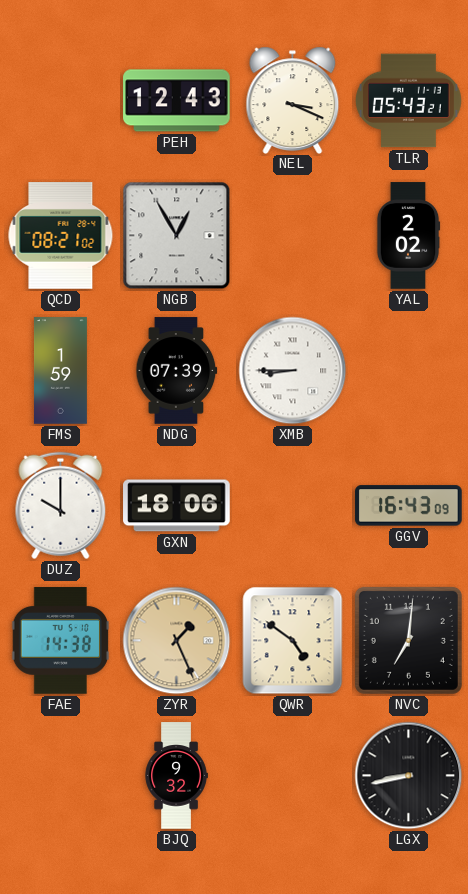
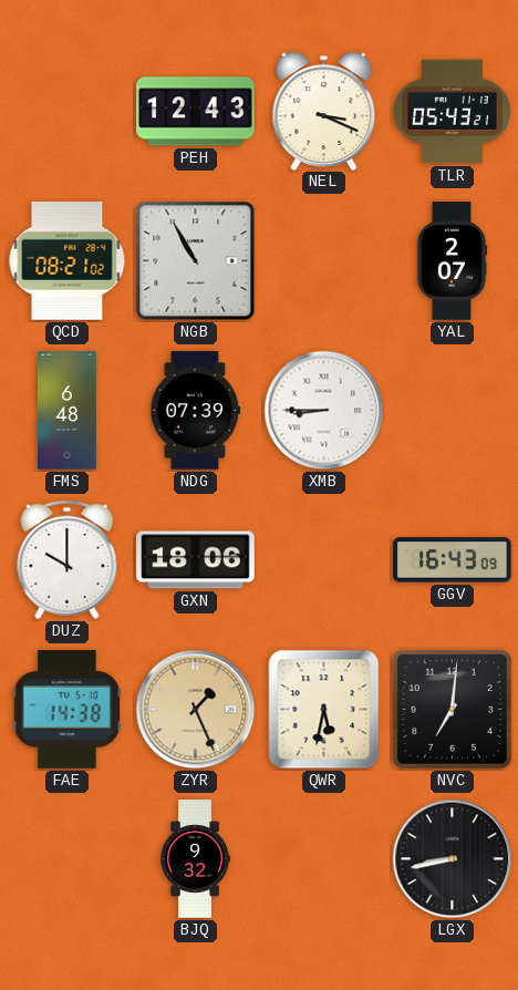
NGB: 12:55 -> 10:55 (196, 261)
YAL: 2:02 -> 2:07 (452, 261)
FMS: 1:59 -> 6:48 (66, 411)
QWR: 4:51 -> 5:32 (324, 710)
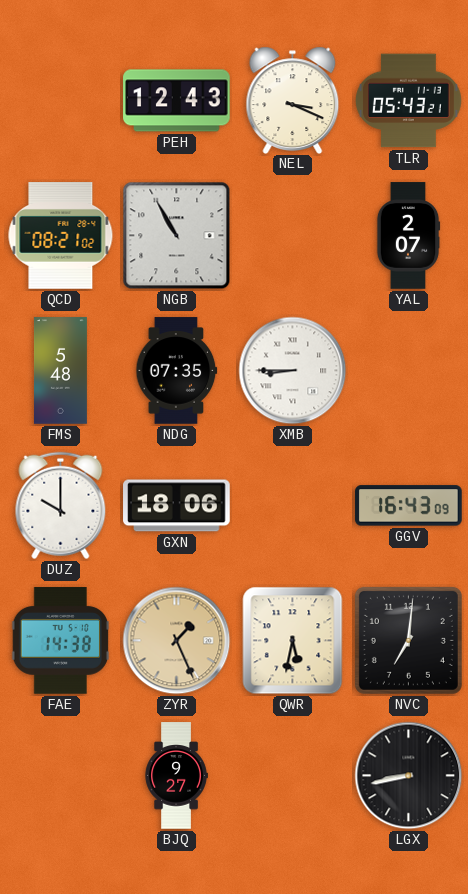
FMS: 6:48 -> 5:48 (60, 371)
NDG: 07:39 -> 07:35 (177, 371)
BJQ: 9:32 -> 9:27 (176, 776)
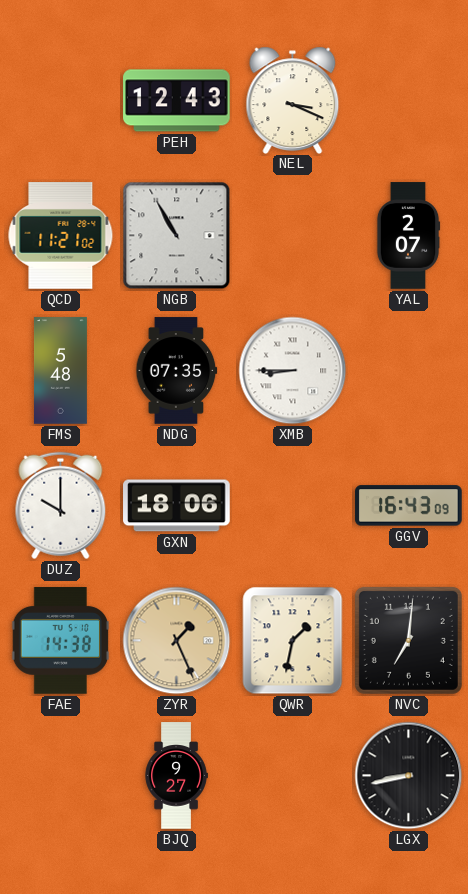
TLR: 05:43 -> none (408, 101)
QCD: 08:21 -> 11:21 (61, 236)
QWR: 5:32 -> 1:32 (293, 641)
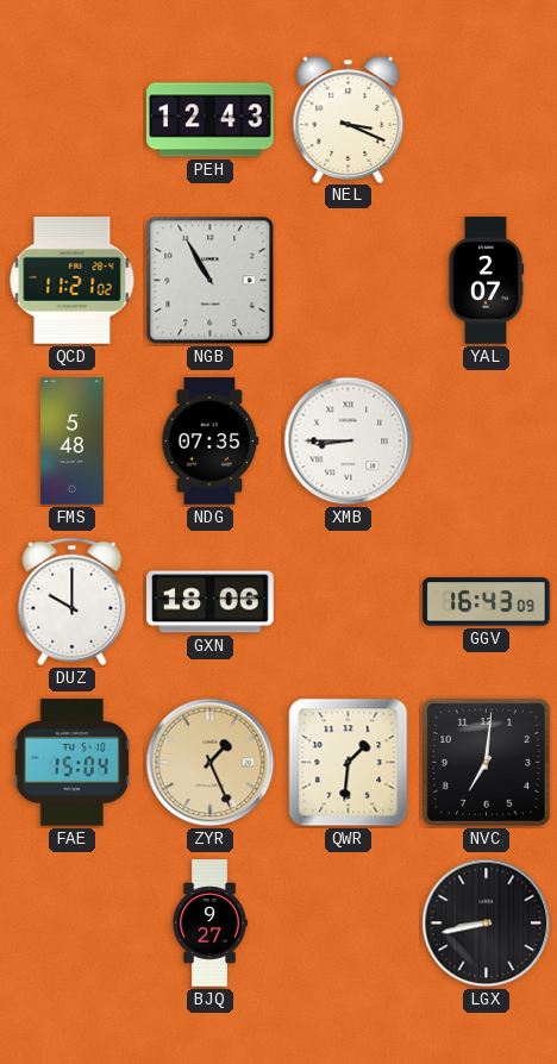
FAE: 14:38 -> 15:04 (71, 763)
QWR: 1:32 -> 1:31 (349, 763)
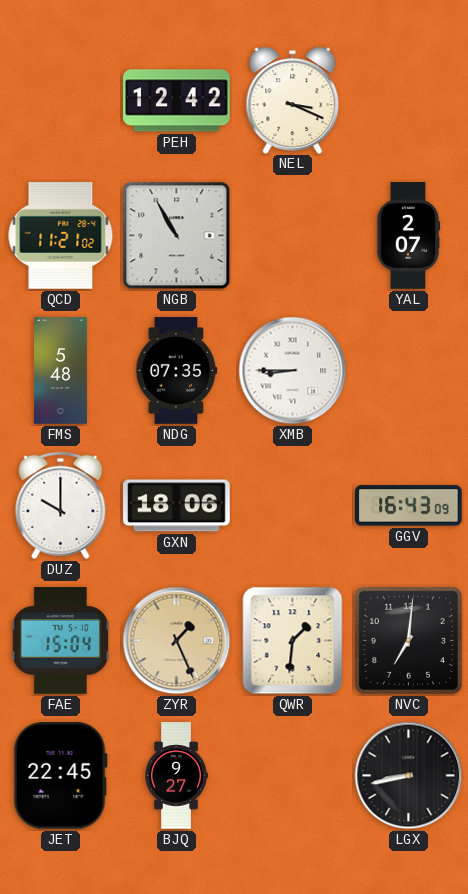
PEH: 12:43 -> 12:42 (177, 101)
JET: none -> 22:45 (60, 776)
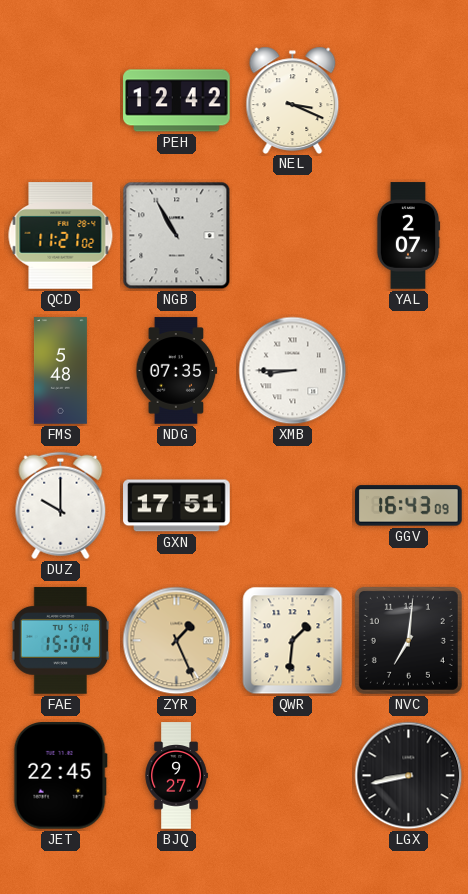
GXN: 18:06 -> 17:51 (177, 506)
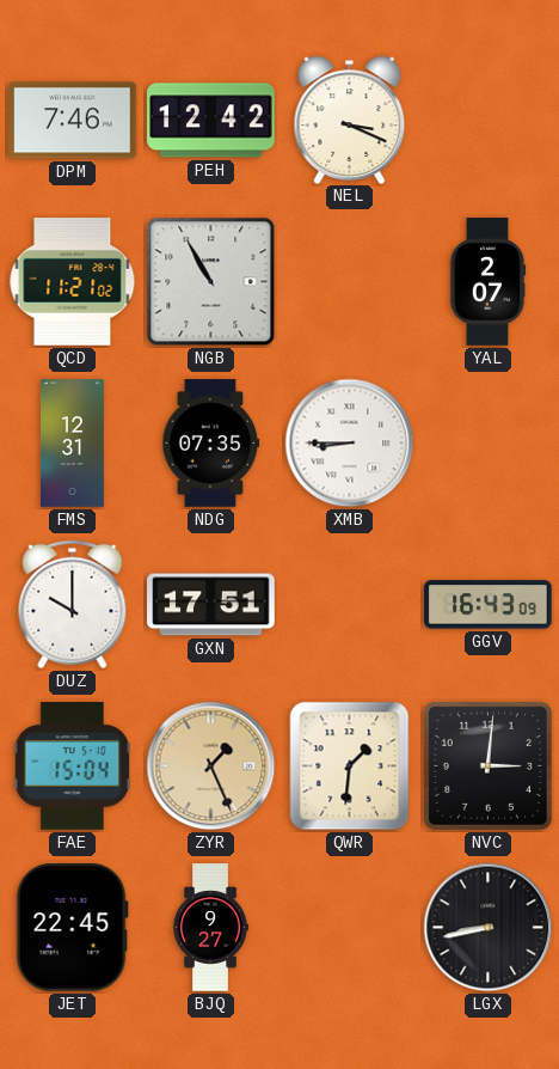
DPM: none -> 7:46 (73, 121)
FMS: 5:48 -> 12:31 (72, 444)
NVC: 7:01 -> 3:01 (487, 765)
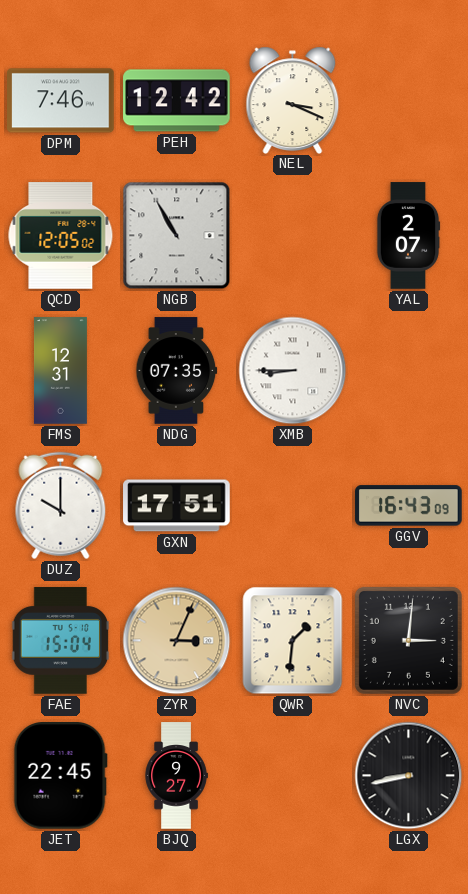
QCD: 11:21 -> 12:05 (61, 236)
ZYR: 1:26 -> 3:04 (177, 641)
